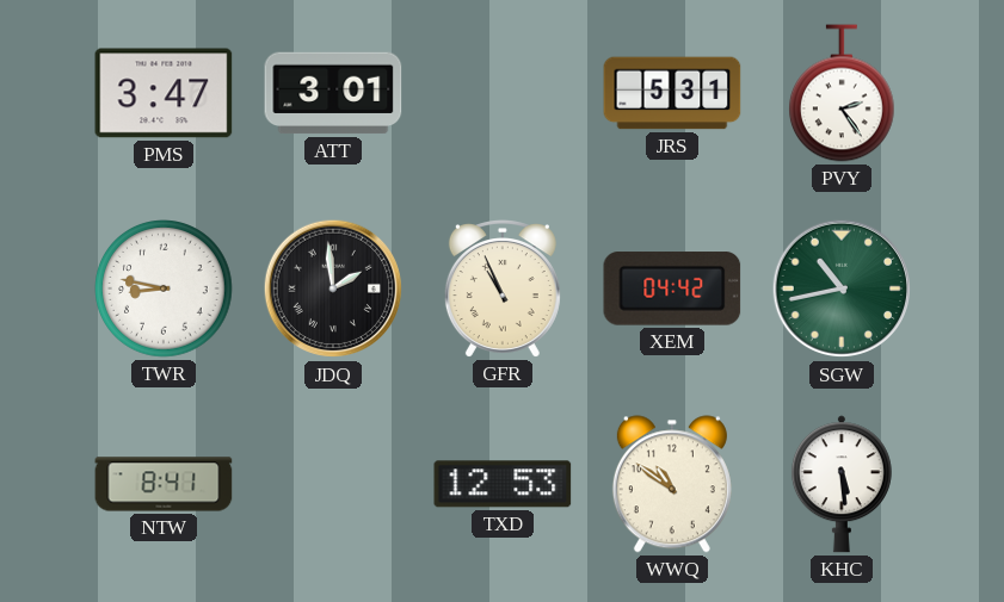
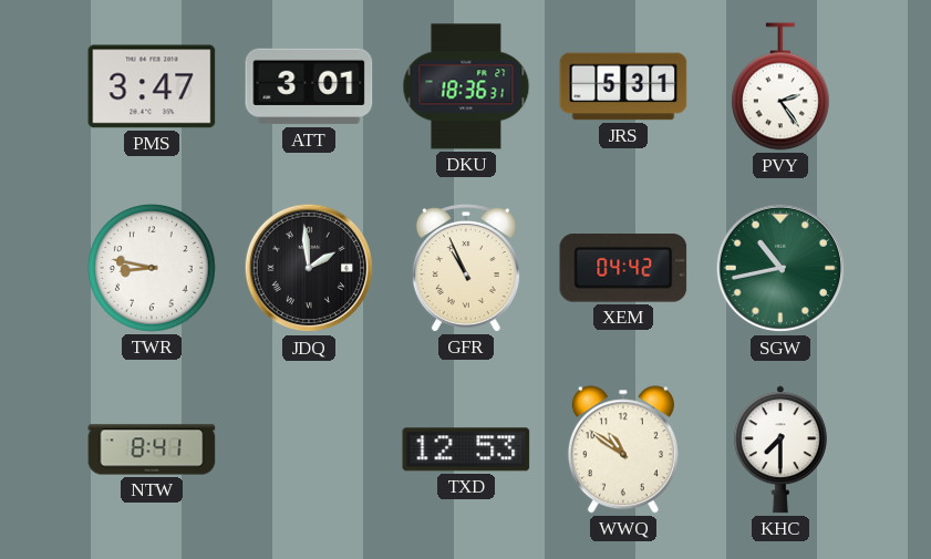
DKU: none -> 18:36 (466, 86)
KHC: 5:29 -> 7:30 (780, 449)
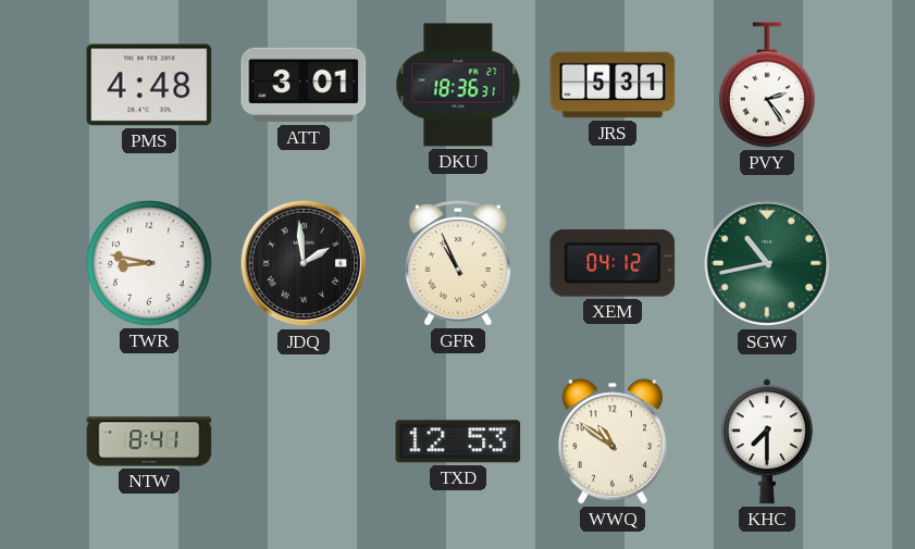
PMS: 3:47 -> 4:48 (149, 85)
XEM: 04:42 -> 04:12 (613, 263)
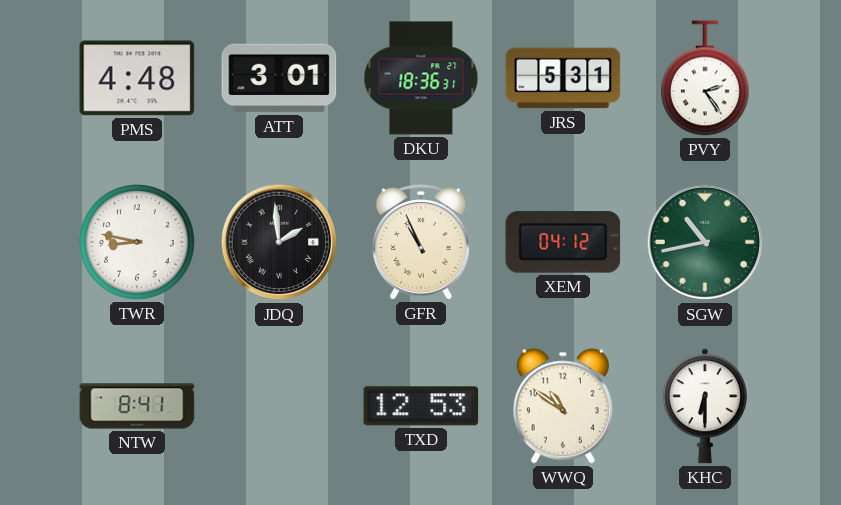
KHC: 7:30 -> 6:30 (705, 406)
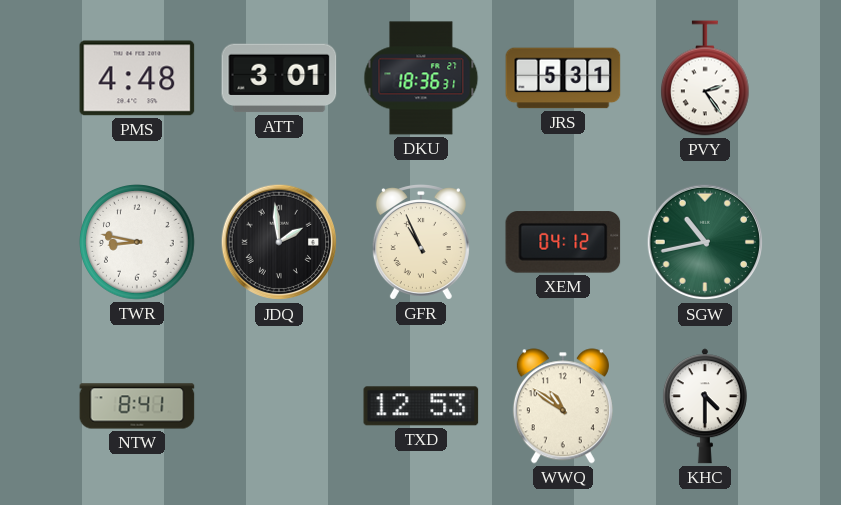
KHC: 6:30 -> 4:30 (705, 406)
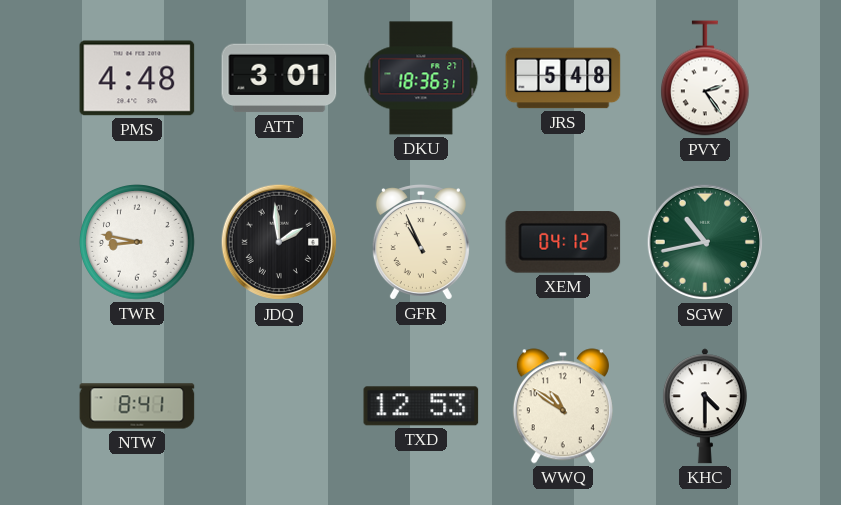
JRS: 5:31 -> 5:48 (563, 78)
